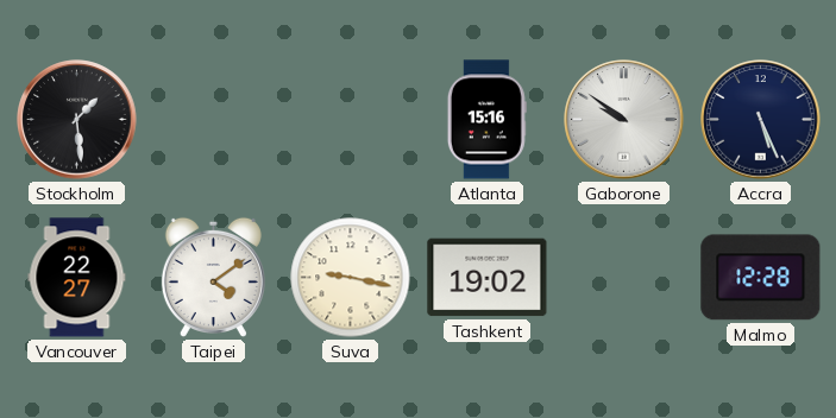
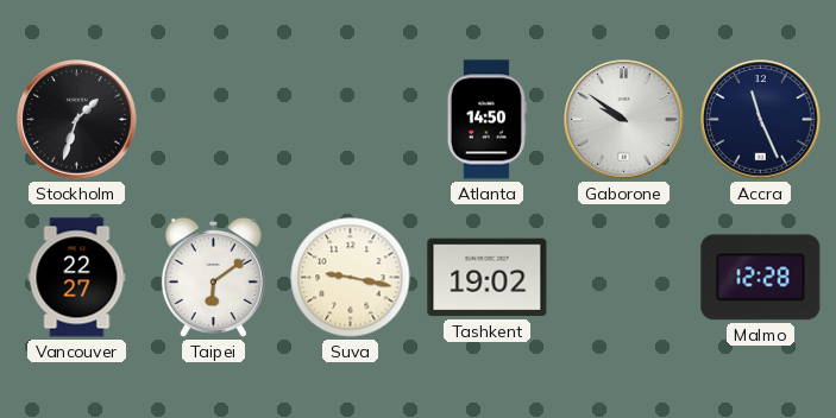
Stockholm: 1:29 -> 1:33 (77, 120)
Atlanta: 15:16 -> 14:50 (486, 120)
Accra: 5:26 -> 11:26 (761, 120)
Taipei: 4:09 -> 6:09 (213, 277)
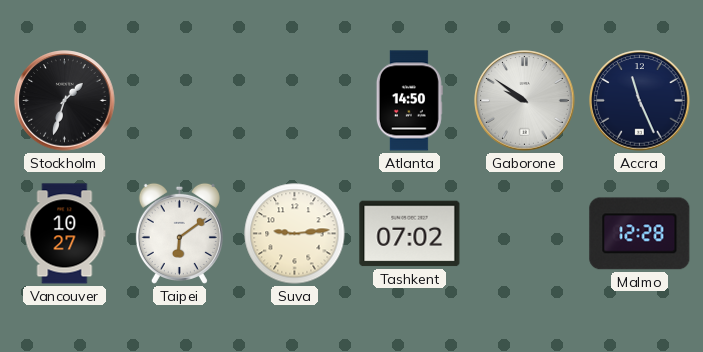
Vancouver: 22:27 -> 10:27 (65, 234)
Suva: 9:17 -> 9:14 (295, 234)
Tashkent: 19:02 -> 07:02 (410, 234)
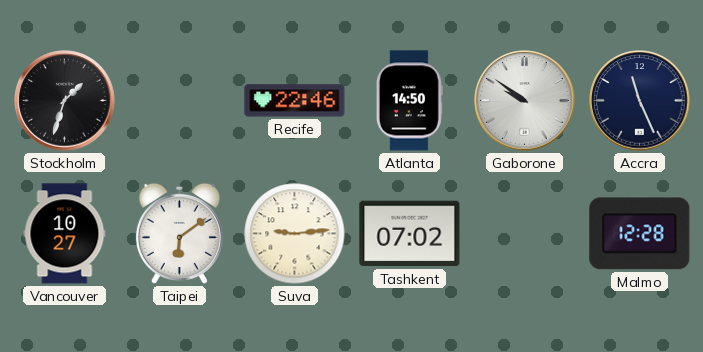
Recife: none -> 22:46 (295, 101)
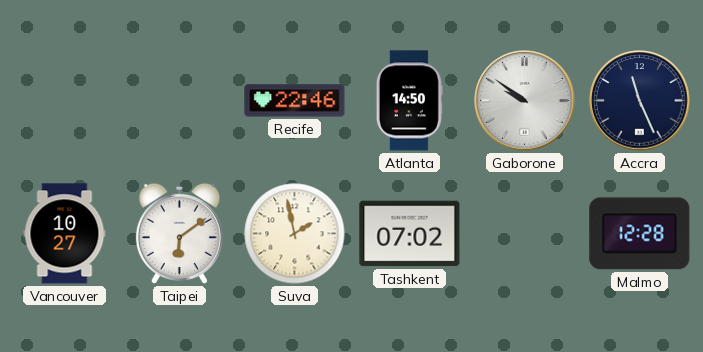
Stockholm: 1:33 -> none (65, 101)
Suva: 9:14 -> 1:58 (295, 234)
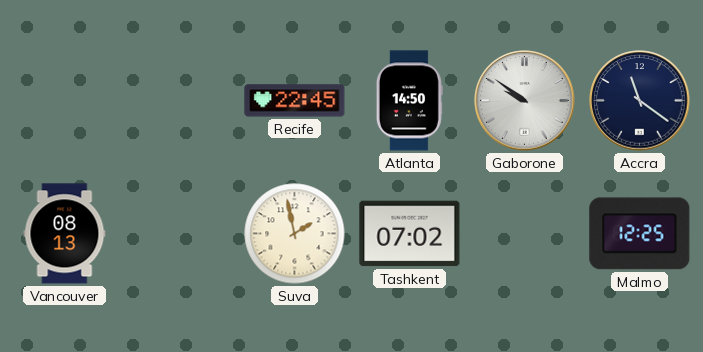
Recife: 22:46 -> 22:45 (295, 101)
Accra: 11:26 -> 11:21 (640, 101)
Vancouver: 10:27 -> 08:13 (65, 234)
Taipei: 6:09 -> none (179, 233)
Malmo: 12:28 -> 12:25 (640, 234)
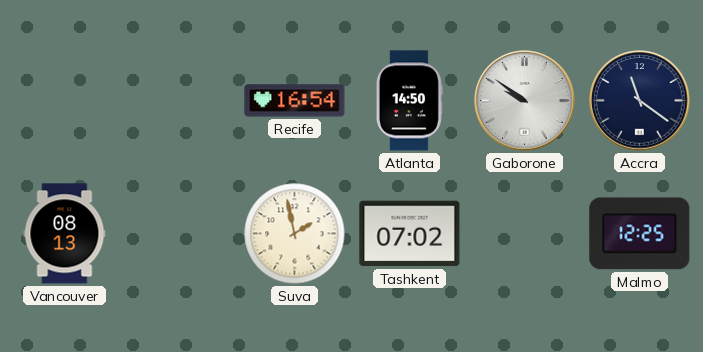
Recife: 22:45 -> 16:54 (295, 101)
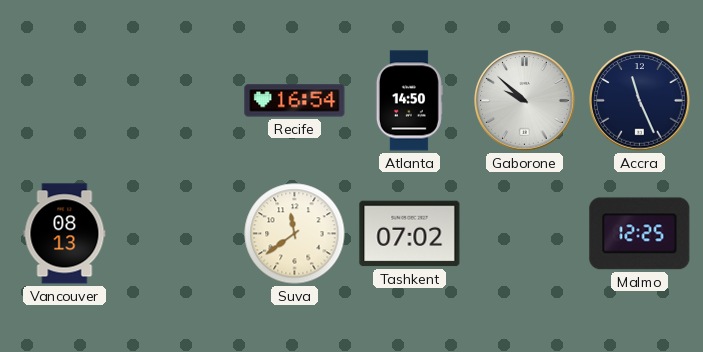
Gaborone: 9:51 -> 9:52 (525, 101)
Accra: 11:21 -> 11:26 (640, 101)
Suva: 1:58 -> 11:39 (295, 234)
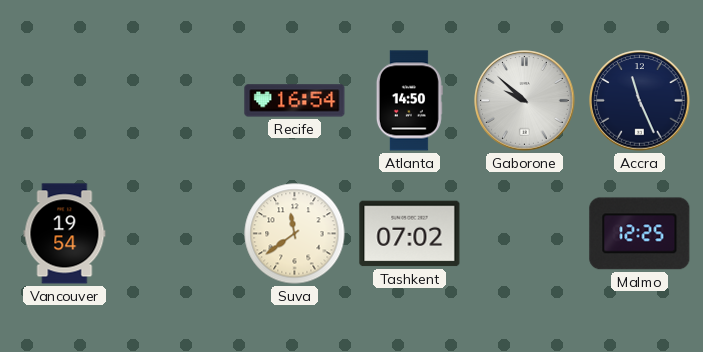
Vancouver: 08:13 -> 19:54 (65, 234)
